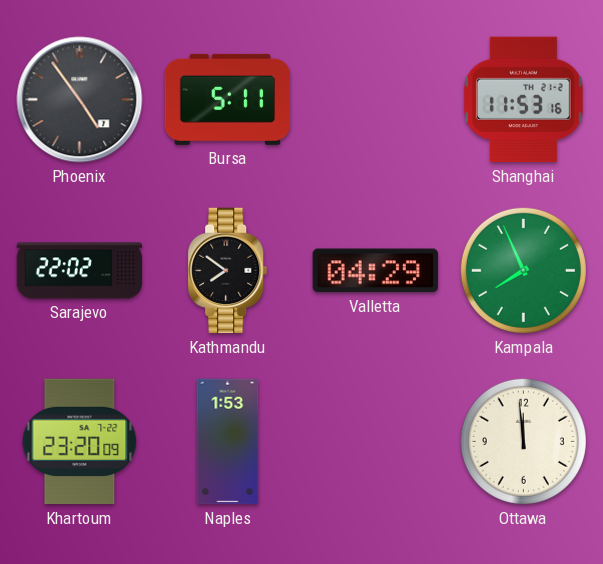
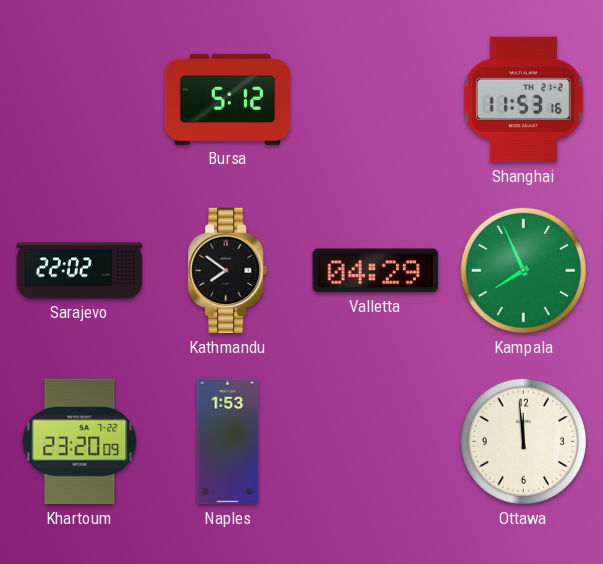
Phoenix: 4:54 -> none (80, 100)
Bursa: 5:11 -> 5:12 (228, 99)
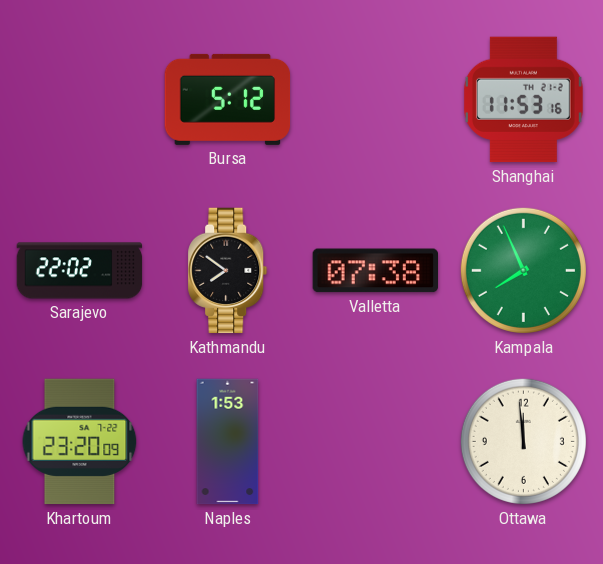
Valletta: 04:29 -> 07:38 (375, 271)
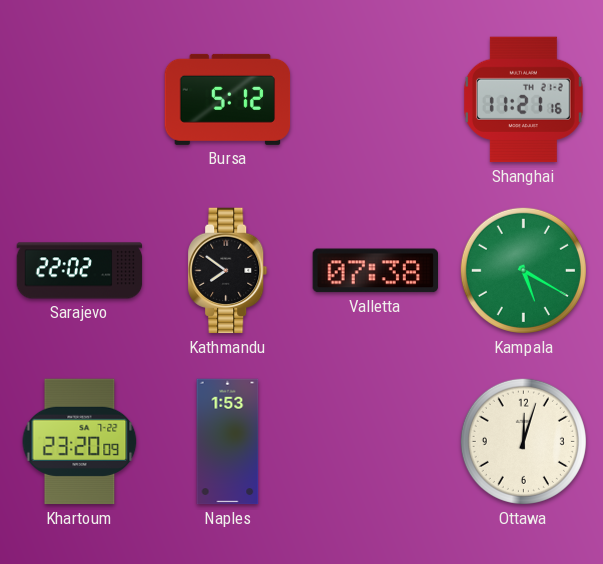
Shanghai: 11:53 -> 11:21 (523, 100)
Kampala: 7:56 -> 5:20 (523, 270)
Ottawa: 11:59 -> 12:03 (523, 441)
